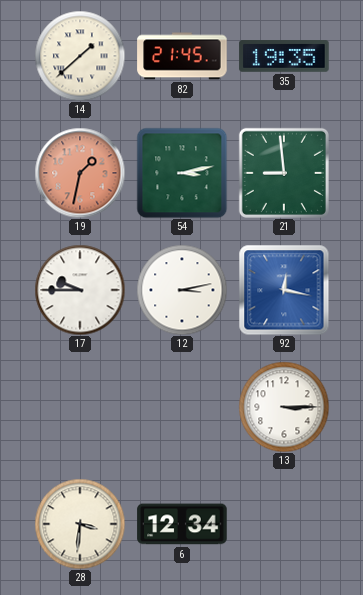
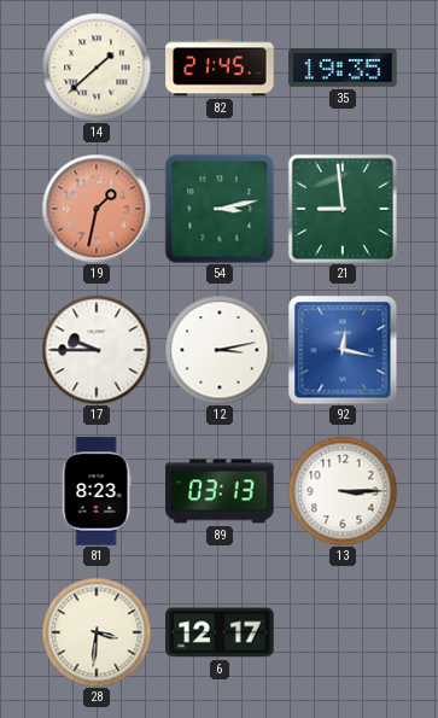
81: none -> 8:23 (97, 491)
89: none -> 03:13 (220, 491)
6: 12:34 -> 12:17 (220, 632)
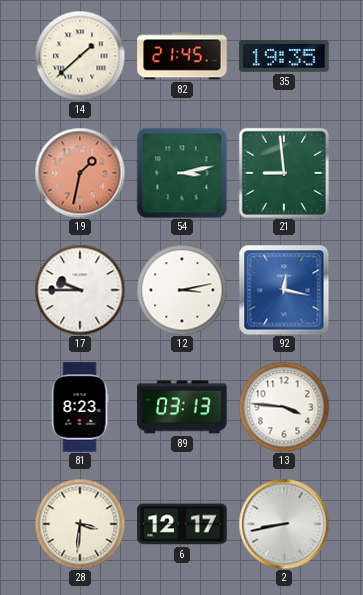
13: 3:15 -> 3:46 (284, 407)
2: none -> 8:43 (284, 524)
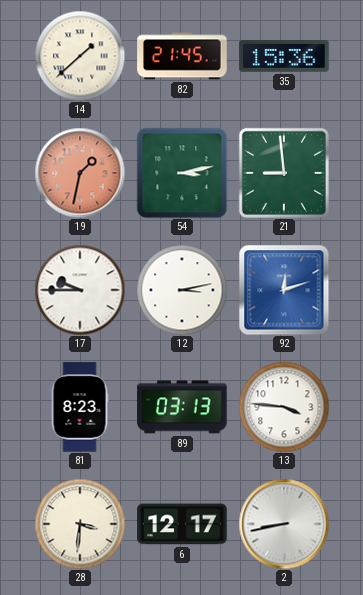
35: 19:35 -> 15:36 (284, 56)
92: 12:17 -> 12:12 (284, 290)
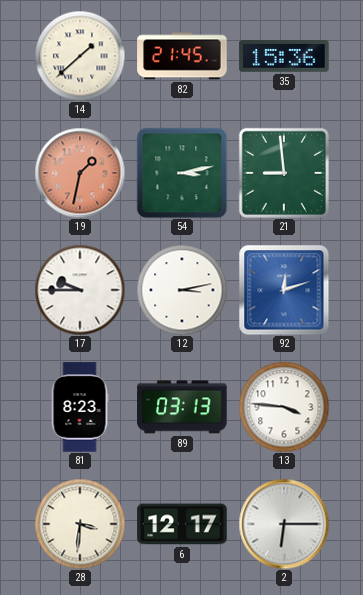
2: 8:43 -> 6:15 (284, 524)
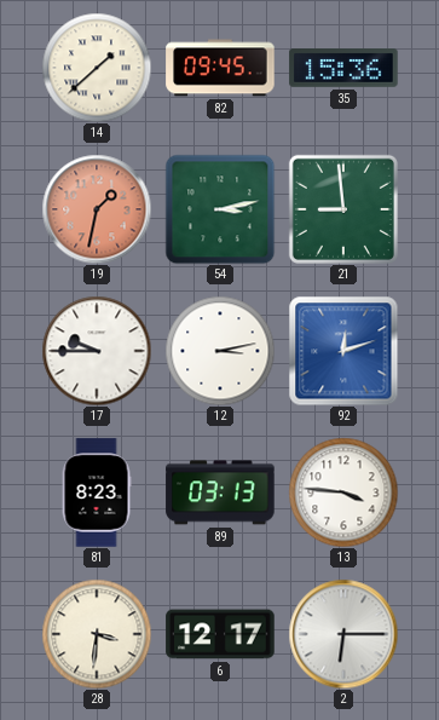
82: 21:45 -> 09:45 (220, 68)
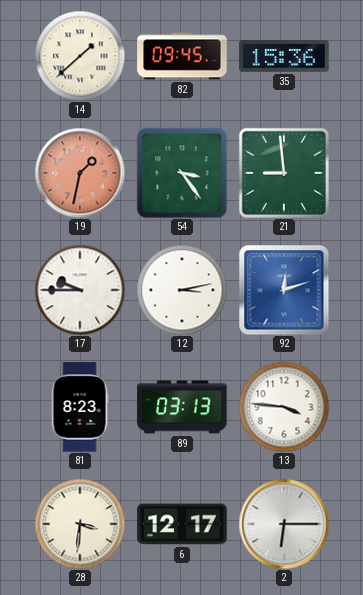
54: 3:13 -> 3:24 (182, 173)
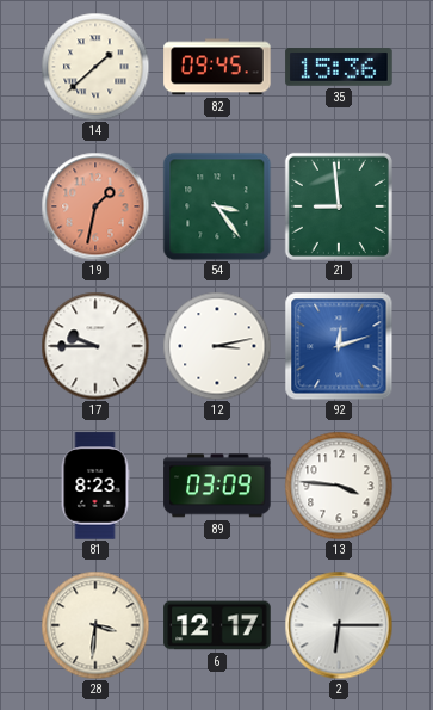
89: 03:13 -> 03:09 (217, 486)
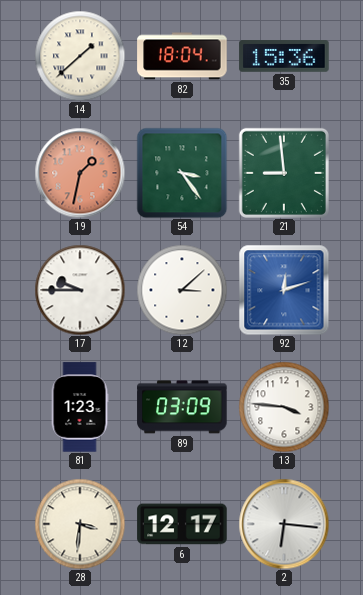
82: 09:45 -> 18:04 (182, 56)
12: 3:13 -> 3:08 (182, 290)
81: 8:23 -> 1:23 (80, 407)
2: 6:15 -> 6:16 (284, 524)
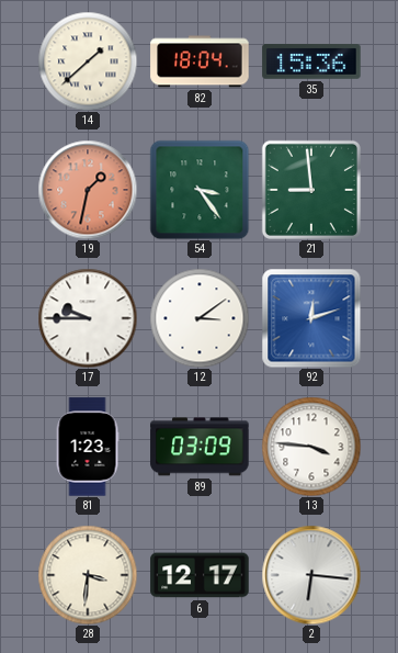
12: 3:08 -> 3:09 (200, 318)
